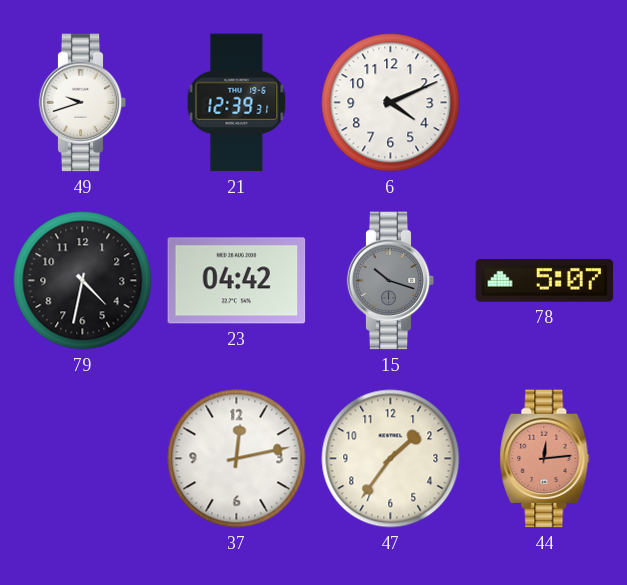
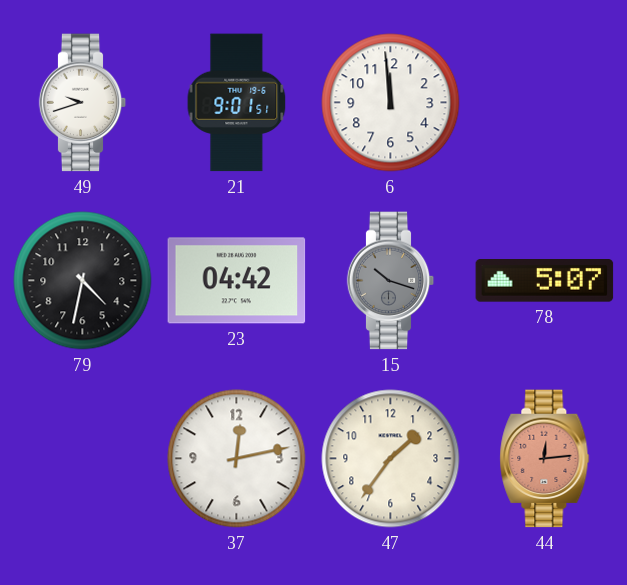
21: 12:39 -> 9:01 (237, 103)
6: 4:11 -> 11:59 (391, 103)
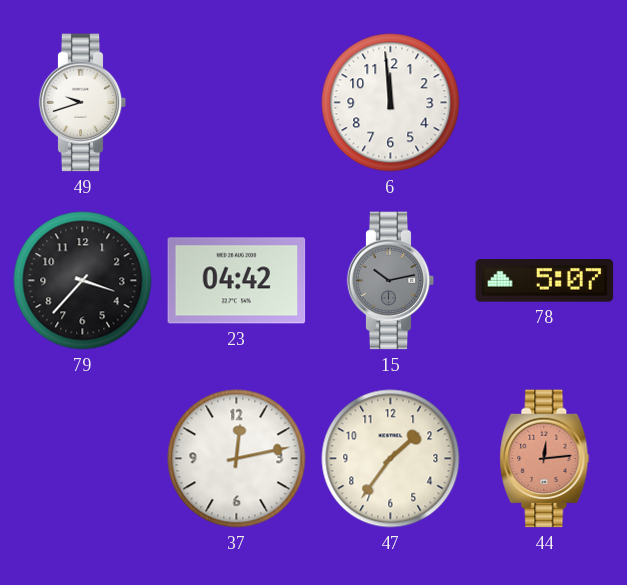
21: 9:01 -> none (237, 103)
79: 4:32 -> 3:37 (83, 281)
15: 10:18 -> 10:13 (391, 281)
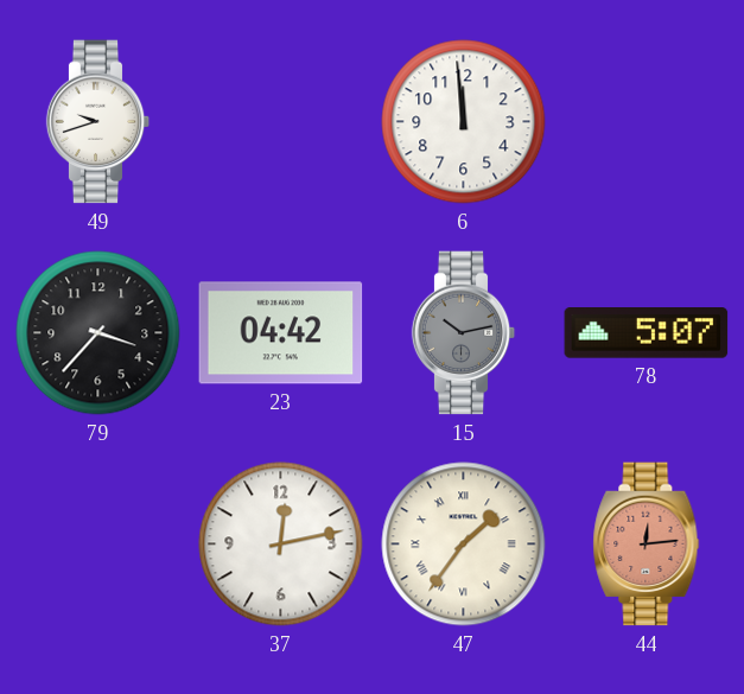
47 numerals: Arabic -> Roman (464, 545)
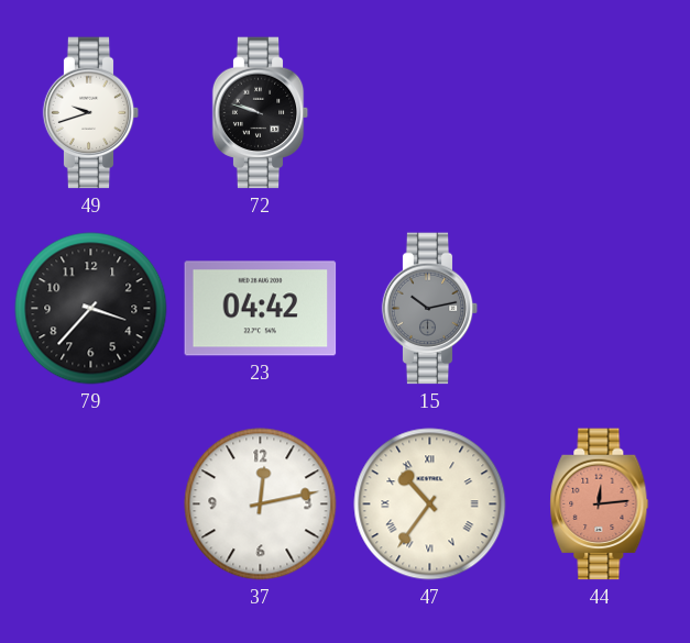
72: none -> 9:48 (261, 113)
6: 11:59 -> none (464, 122)
78: 5:07 -> none (647, 333)
47: 1:36 -> 10:36 (430, 505)
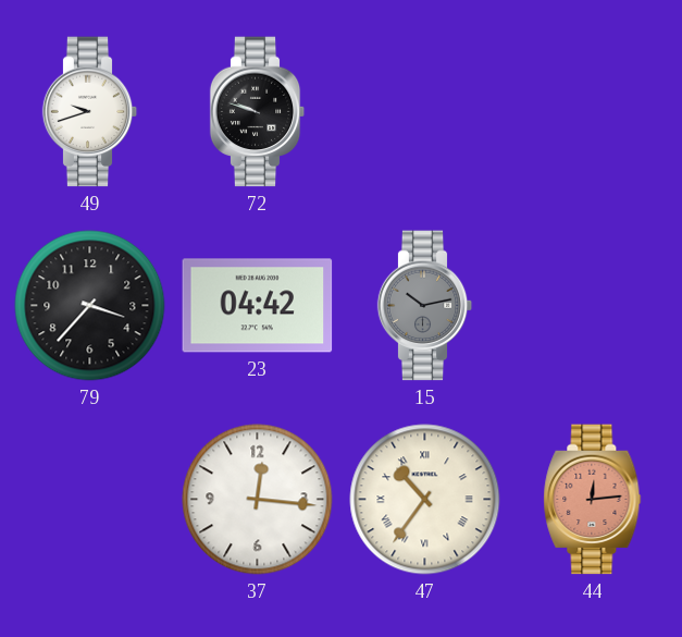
37: 12:13 -> 12:16 (258, 500)
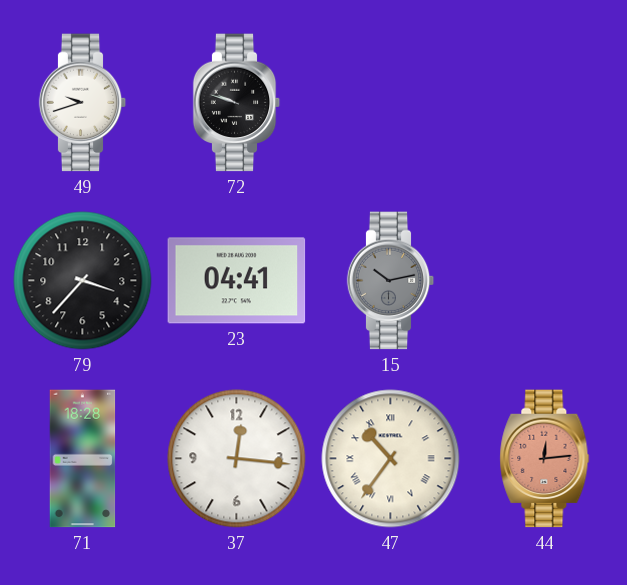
23: 04:42 -> 04:41 (237, 281)
71: none -> 18:28 (83, 459)
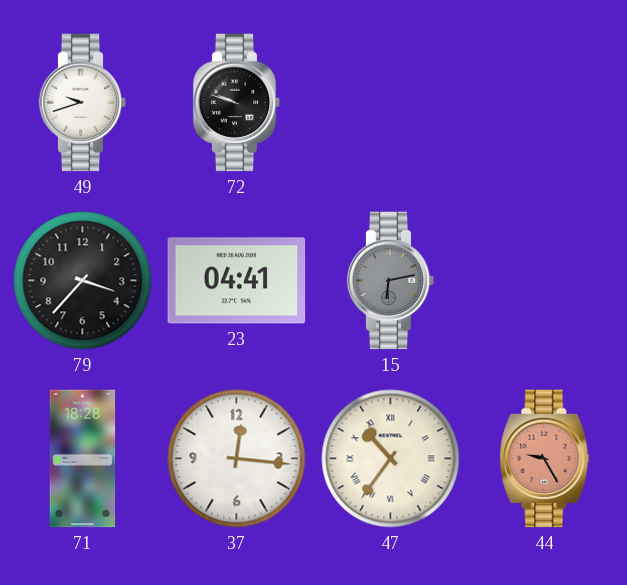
15: 10:13 -> 6:13 (391, 281)
44: 12:14 -> 9:25 (545, 459)
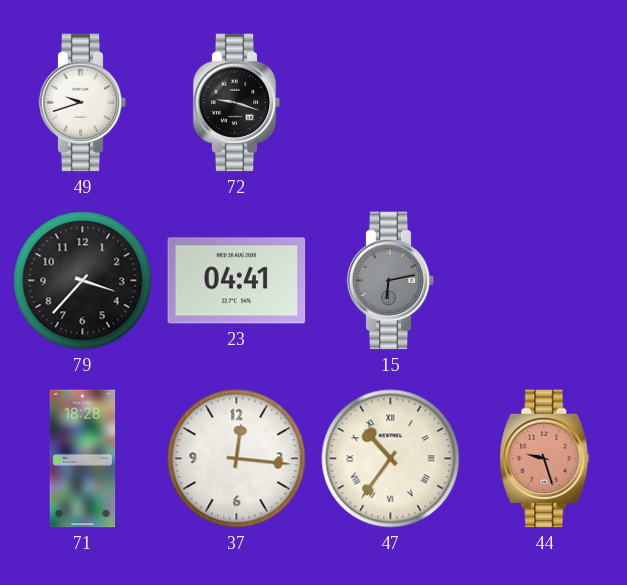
72: 9:48 -> 9:18 (237, 103)
44: 9:25 -> 9:27 (545, 459)
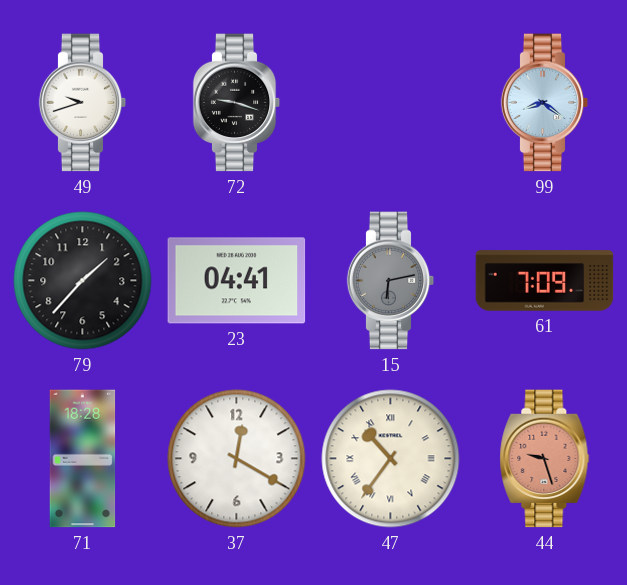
99: none -> 8:21 (545, 103)
79: 3:37 -> 1:37 (83, 281)
61: none -> 7:09 (545, 281)
37: 12:16 -> 12:20 (237, 459)
